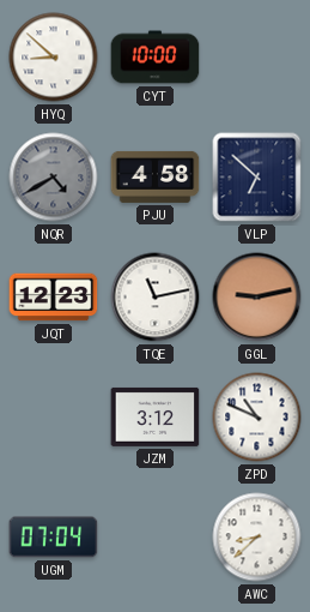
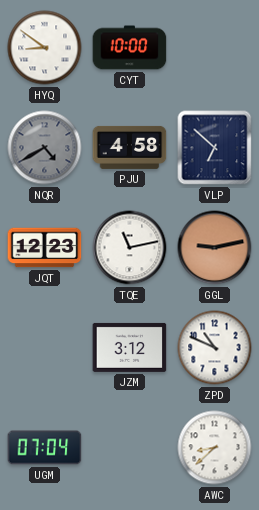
HYQ: 8:52 -> 8:51 (45, 48)
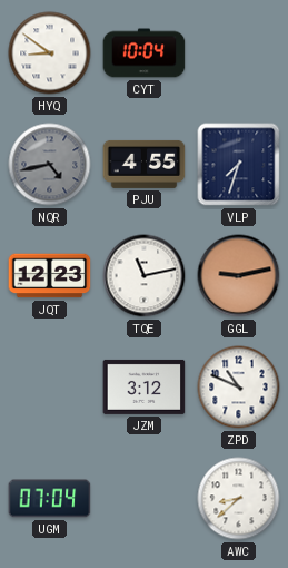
CYT: 10:00 -> 10:04 (145, 53)
NQR: 4:40 -> 4:43 (50, 165)
PJU: 4:58 -> 4:55 (145, 164)
VLP: 6:52 -> 7:33 (239, 165)
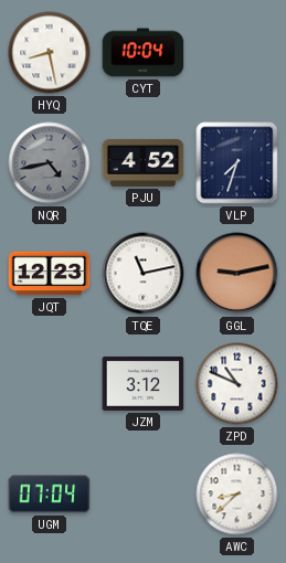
HYQ: 8:51 -> 8:28 (50, 53)
PJU: 4:55 -> 4:52 (144, 162)
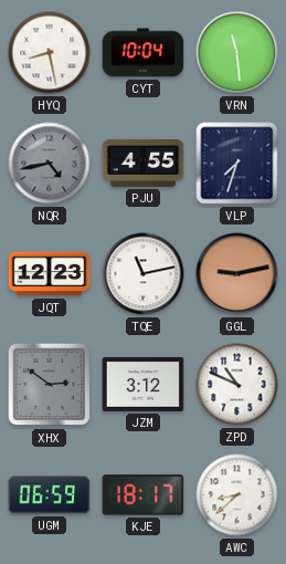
VRN: none -> 11:29 (237, 53)
PJU: 4:52 -> 4:55 (144, 163)
XHX: none -> 2:51 (50, 385)
UGM: 07:04 -> 06:59 (50, 495)
KJE: none -> 18:17 (144, 495)
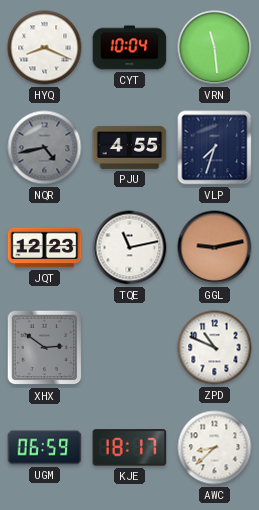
HYQ: 8:28 -> 8:19 (45, 48)
JZM: 3:12 -> none (144, 384)
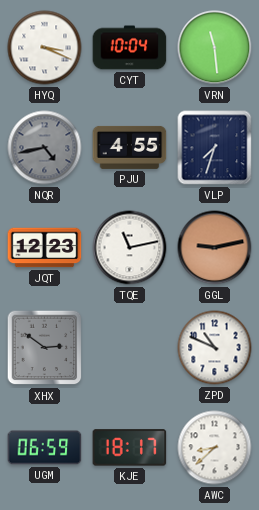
HYQ: 8:19 -> 3:19 (45, 48)
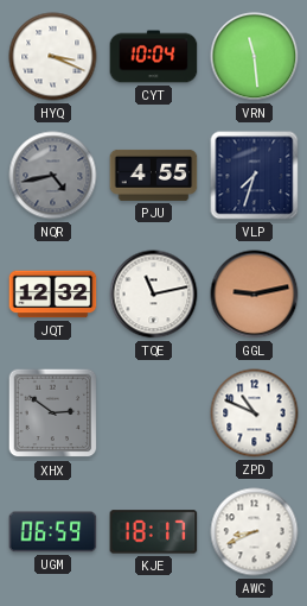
JQT: 12:23 -> 12:32 (53, 295)
AWC: 8:38 -> 8:41 (255, 532)
